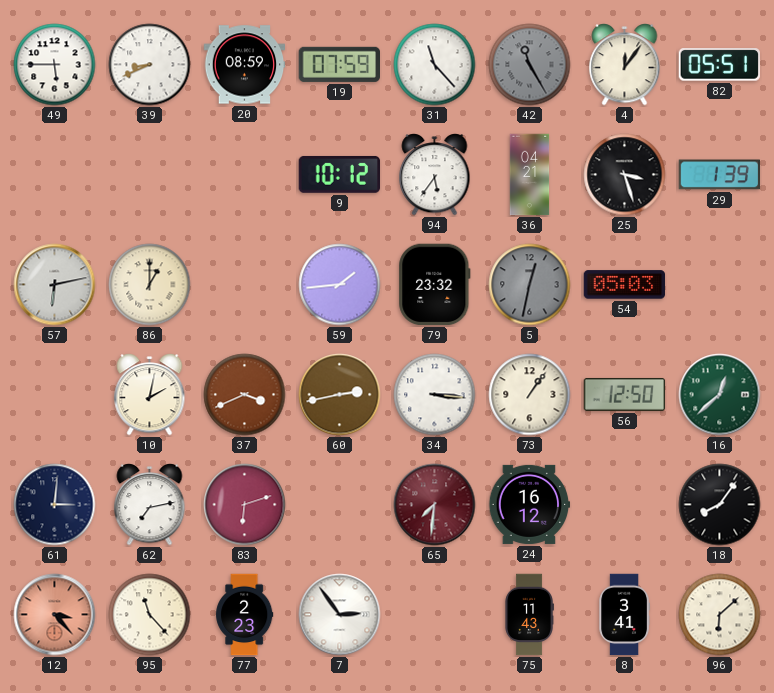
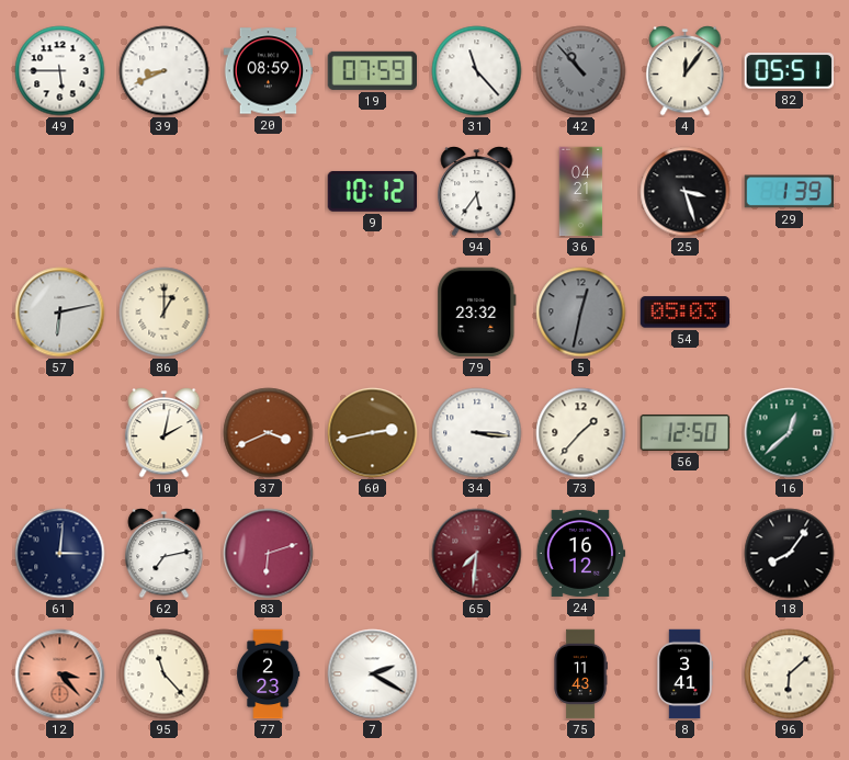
42: 11:25 -> 10:53 (581, 71)
59: 1:44 -> none (340, 285)
73: 1:06 -> 1:37 (581, 433)
7: 2:54 -> 2:20 (373, 674)
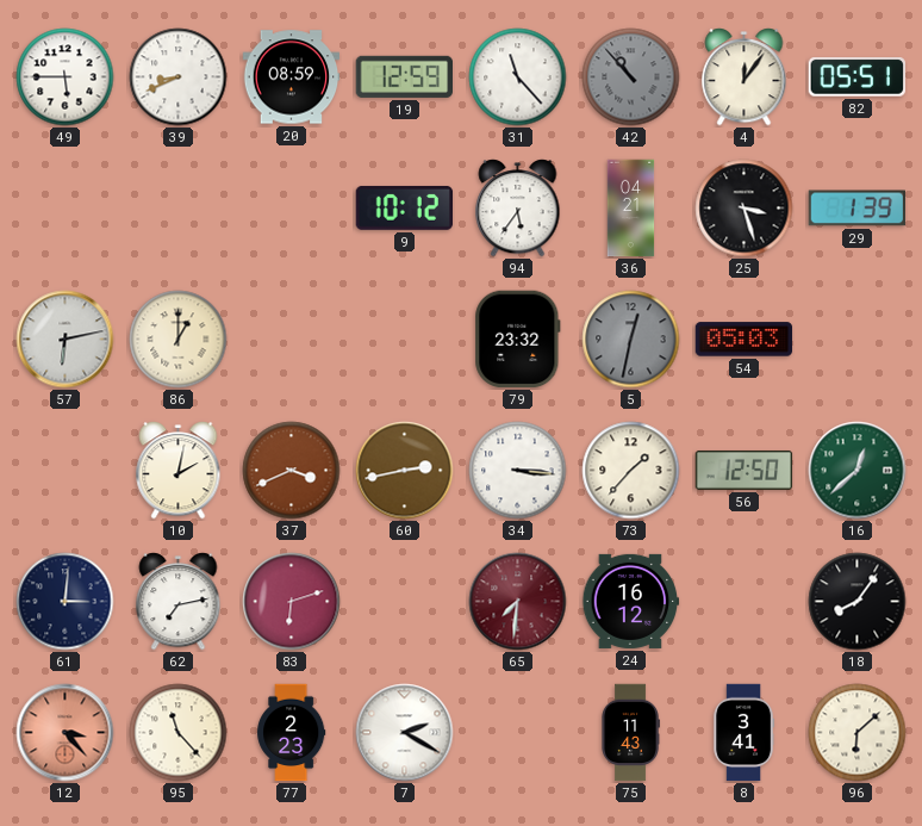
19: 07:59 -> 12:59 (404, 76)
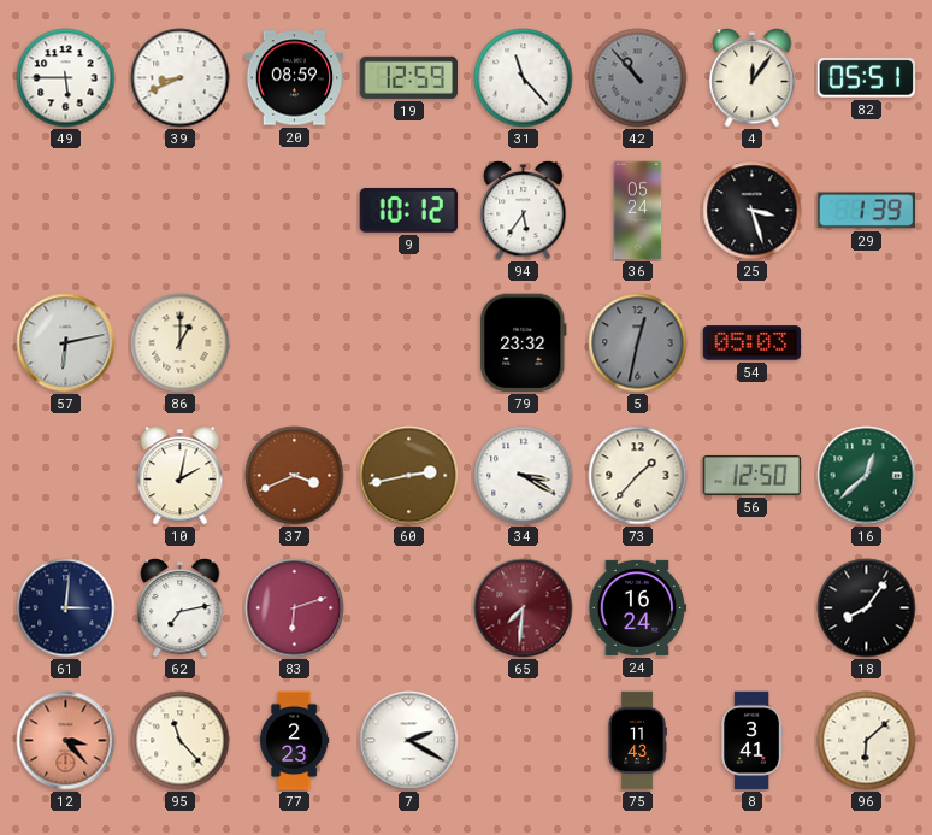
36: 04:21 -> 05:24 (638, 211)
34: 3:16 -> 3:20 (524, 476)
24: 16:12 -> 16:24 (638, 607)
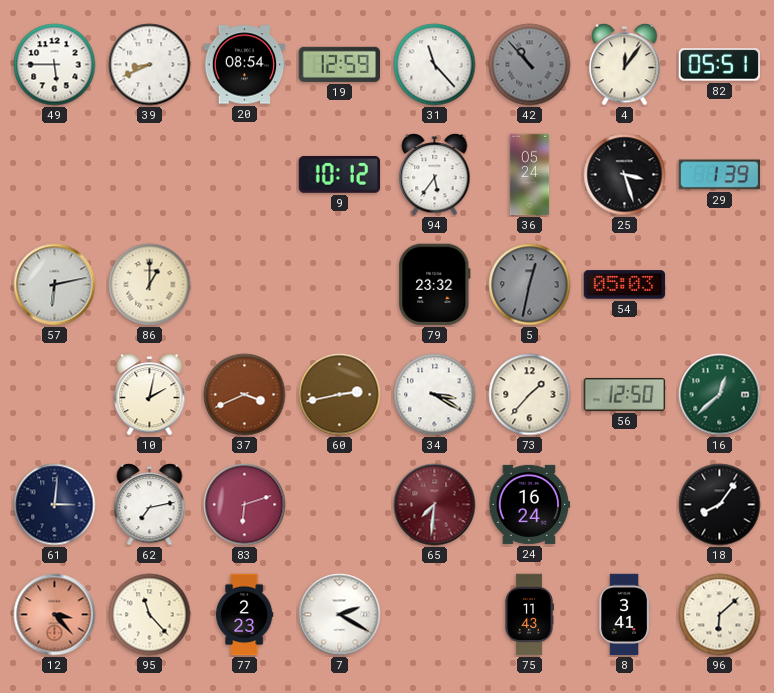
20: 08:59 -> 08:54 (245, 65)
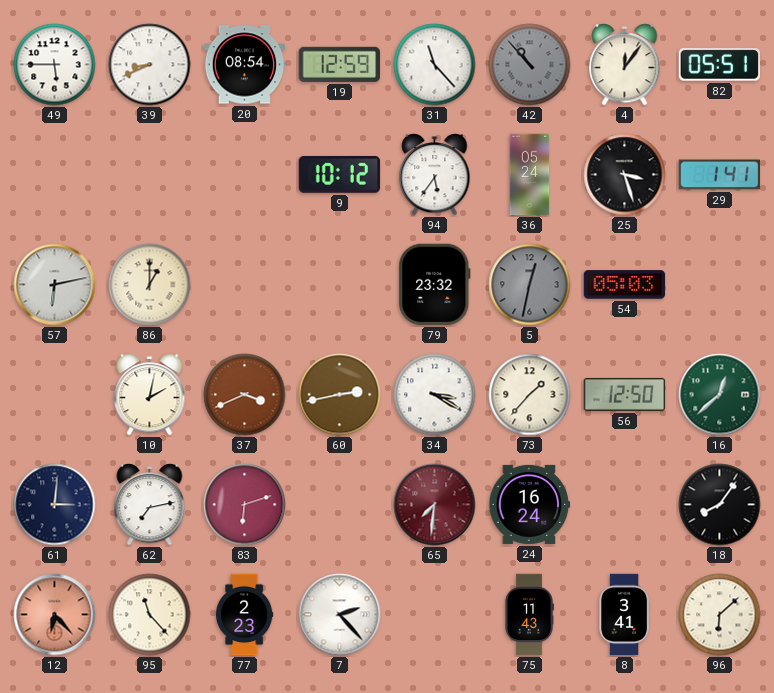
29: 1:39 -> 1:41 (720, 175)
12: 3:23 -> 6:23 (55, 615)
7: 2:20 -> 2:23 (340, 615)
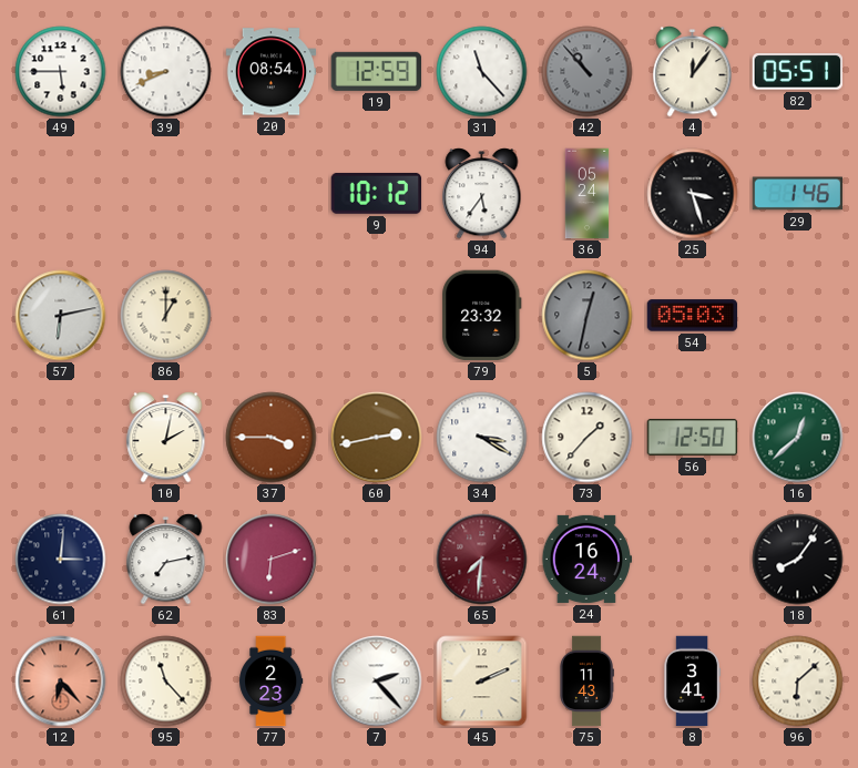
29: 1:41 -> 1:46 (798, 194)
37: 3:41 -> 3:45 (272, 438)
45: none -> 2:11 (482, 682)
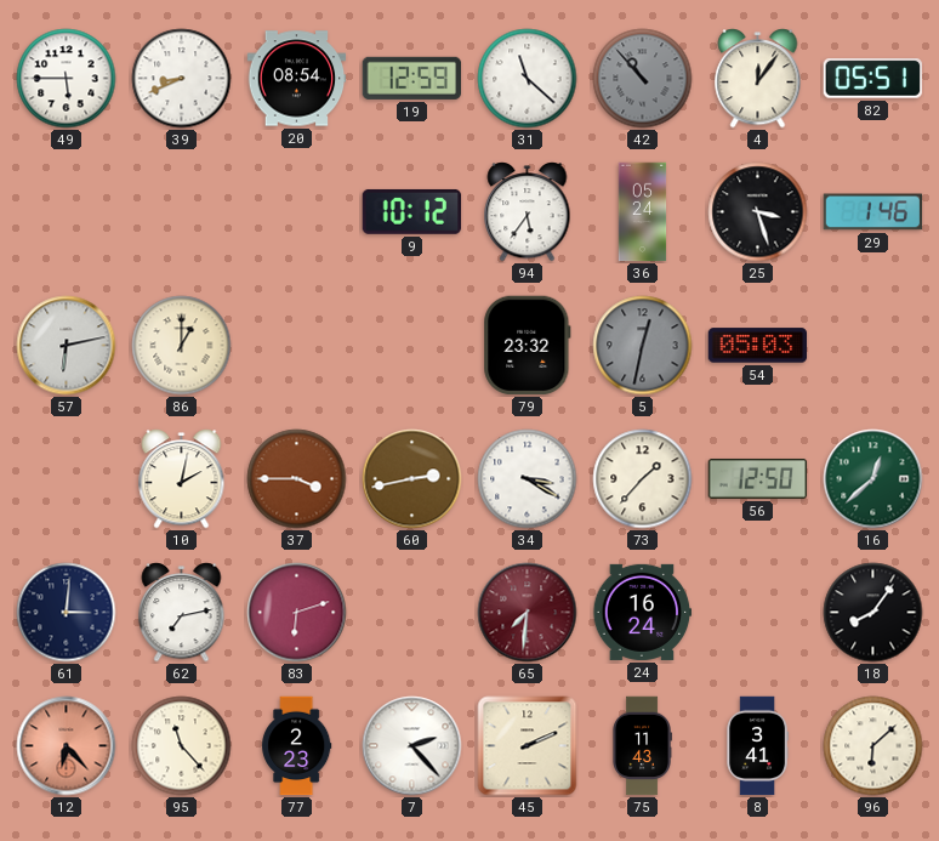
31: 11:23 -> 11:22 (528, 79)
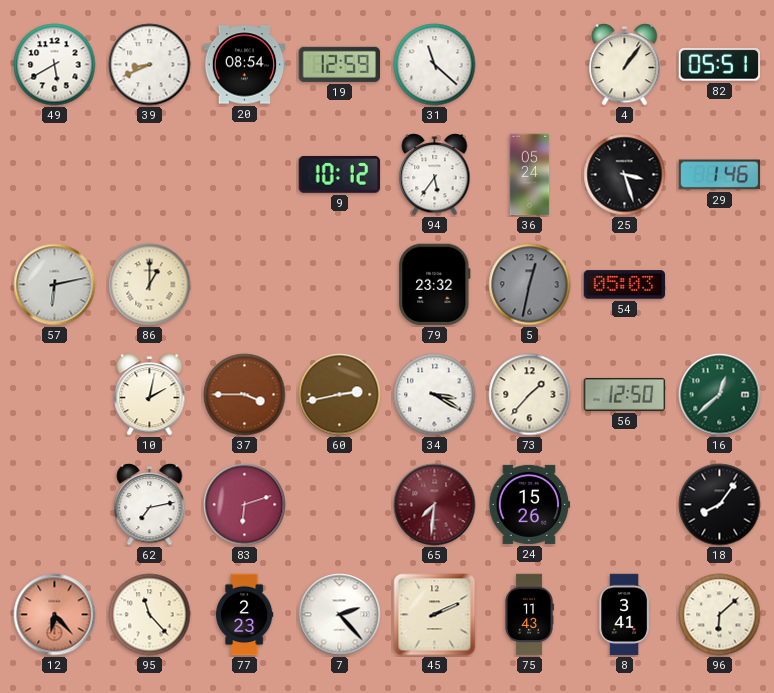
49: 5:45 -> 5:40 (55, 65)
42: 10:53 -> none (643, 79)
4: 12:06 -> 1:06 (625, 65)
61: 3:01 -> none (67, 613)
24: 16:24 -> 15:26 (530, 504)
